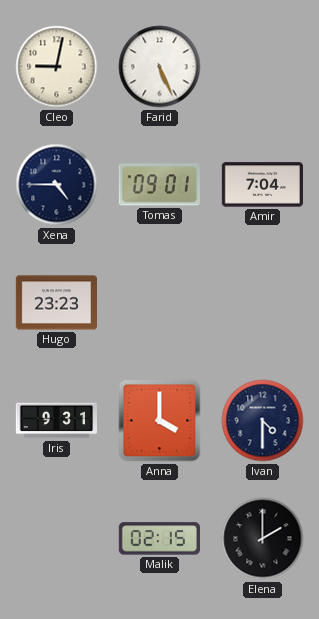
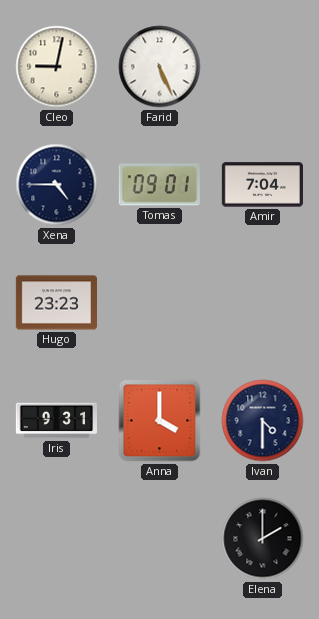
Malik: 02:15 -> none (159, 539)
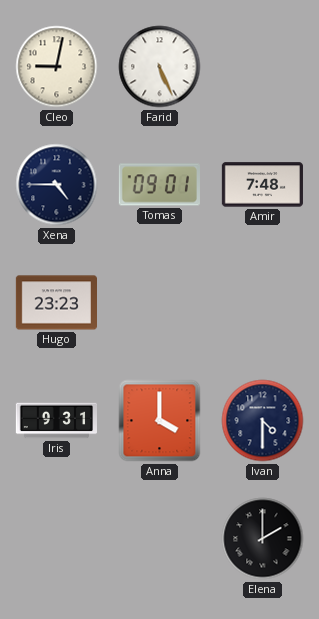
Amir: 7:04 -> 7:48 (262, 185)
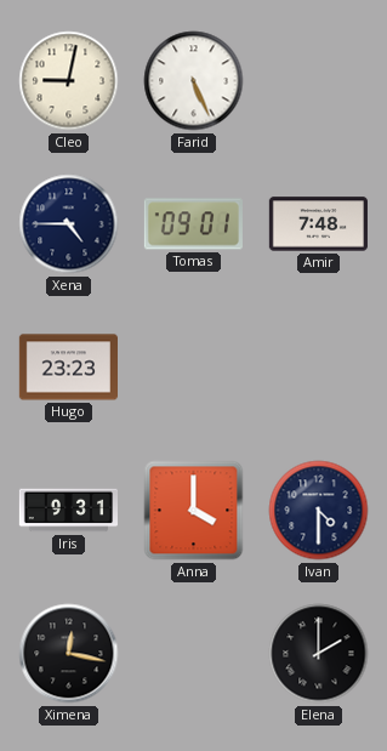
Ximena: none -> 12:17 (69, 654)
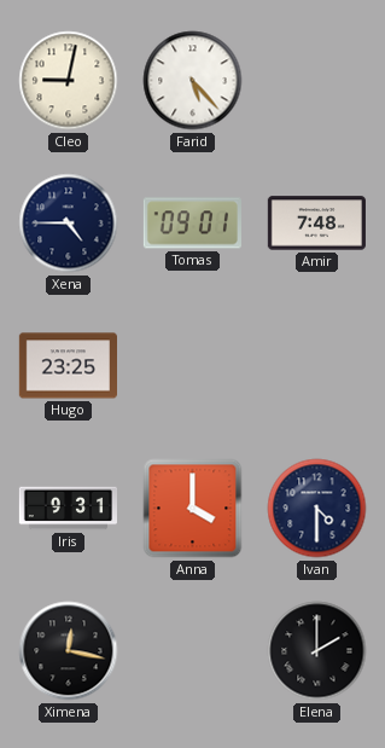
Farid: 5:26 -> 5:23 (193, 81)
Hugo: 23:23 -> 23:25 (68, 366)
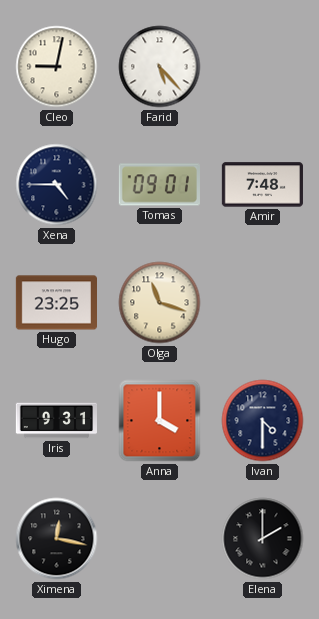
Olga: none -> 11:18 (160, 303)
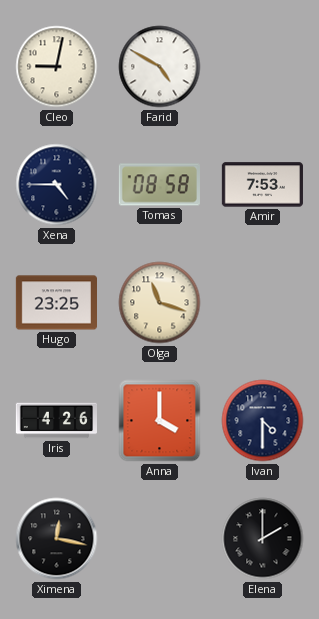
Farid: 5:23 -> 4:50 (160, 67)
Tomas: 09:01 -> 08:58 (159, 185)
Amir: 7:48 -> 7:53 (262, 185)
Iris: 9:31 -> 4:26 (56, 421)
